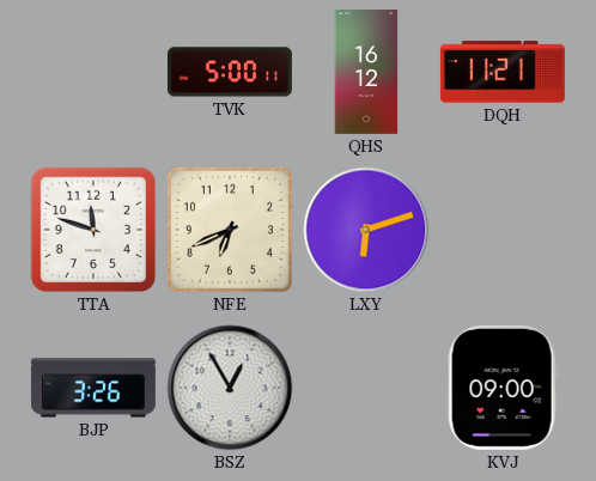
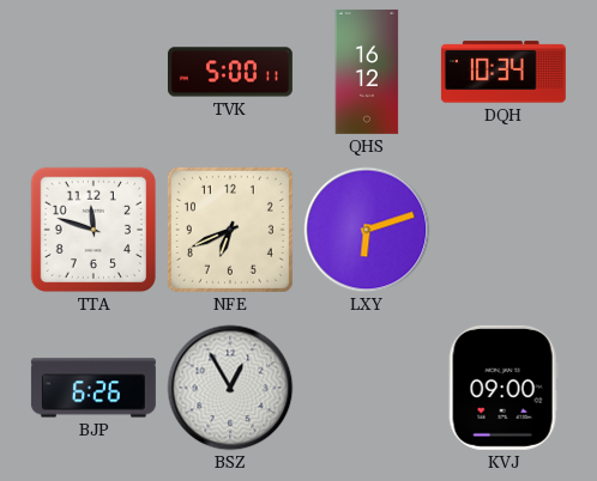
DQH: 11:21 -> 10:34 (503, 72)
BJP: 3:26 -> 6:26 (94, 388)
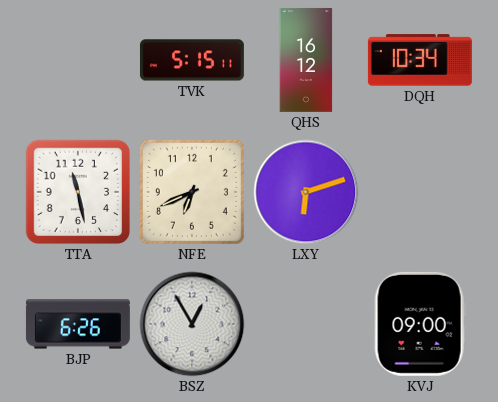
TVK: 5:00 -> 5:15 (192, 60)
TTA: 11:48 -> 11:28 (78, 192)
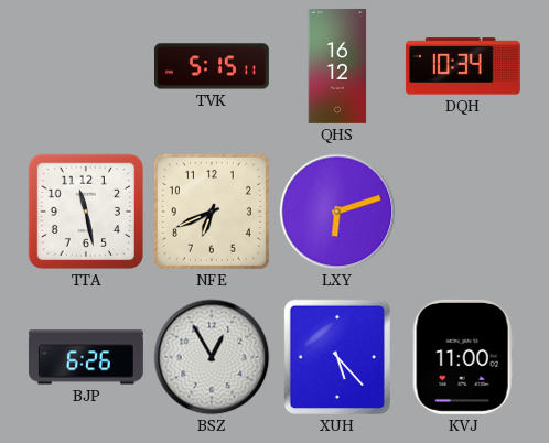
XUH: none -> 5:23 (336, 357)
KVJ: 09:00 -> 11:00 (463, 357)
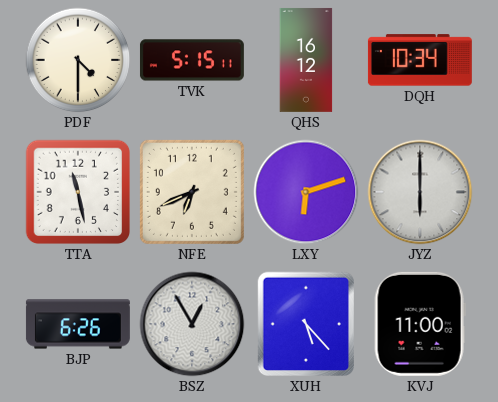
PDF: none -> 4:30 (78, 60)
JYZ: none -> 6:00 (420, 192)
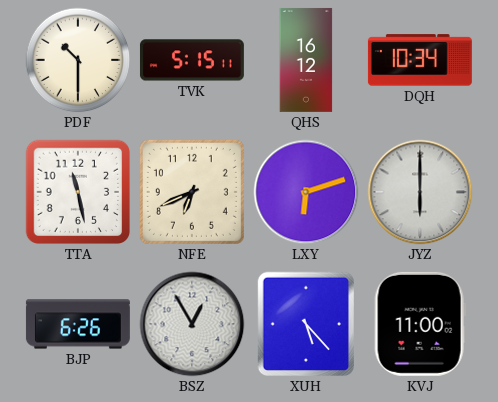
PDF: 4:30 -> 10:30 (78, 60)
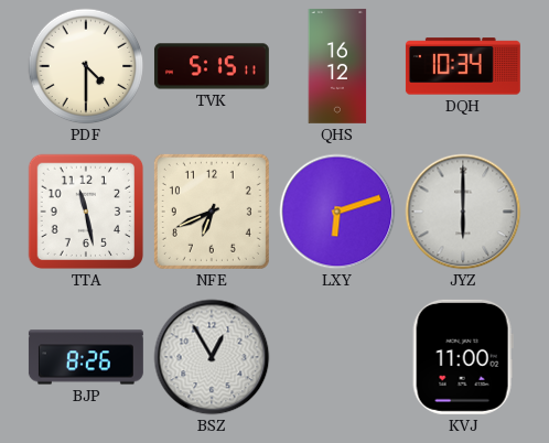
PDF: 10:30 -> 4:30 (86, 66)
BJP: 6:26 -> 8:26 (86, 357)
XUH: 5:23 -> none (305, 324)
